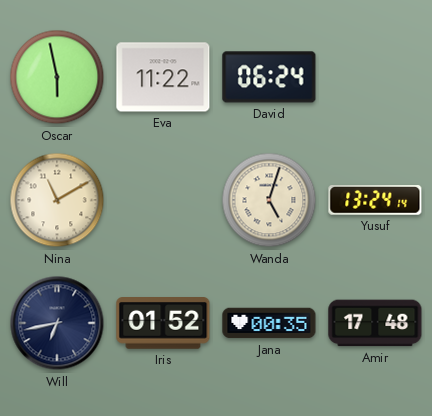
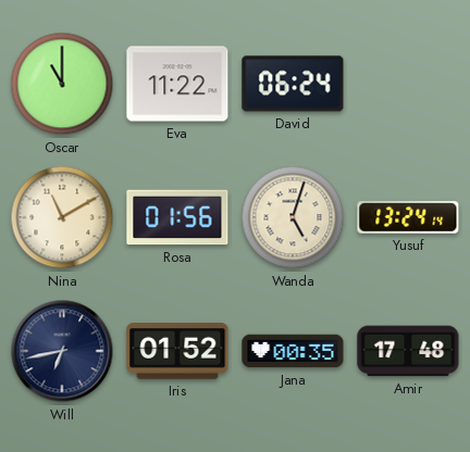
Oscar: 5:58 -> 11:00 (62, 84)
Rosa: none -> 01:56 (177, 217)
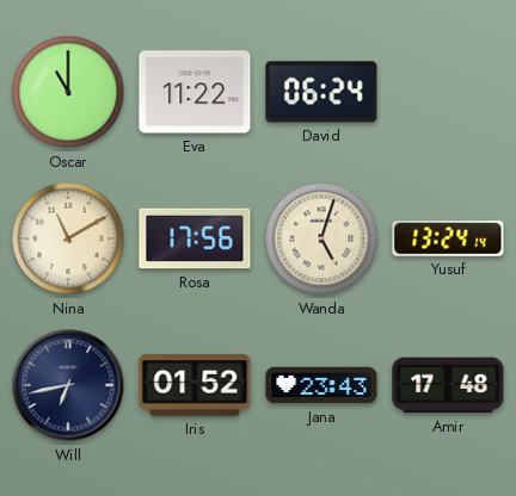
Rosa: 01:56 -> 17:56 (195, 238)
Jana: 00:35 -> 23:43 (321, 385)
